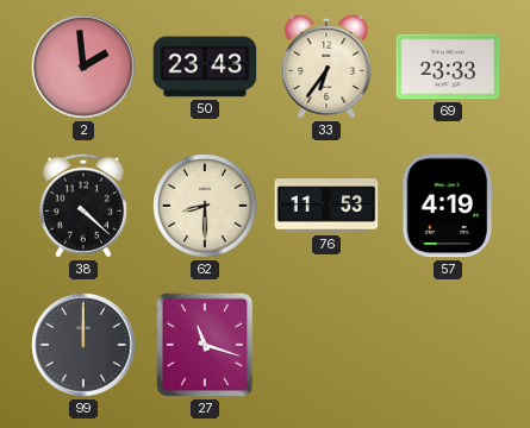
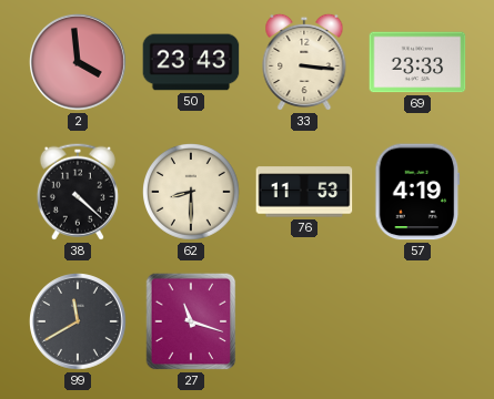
2: 1:59 -> 3:59 (79, 63)
33: 6:36 -> 3:16 (304, 62)
99: 12:00 -> 11:40 (79, 323)
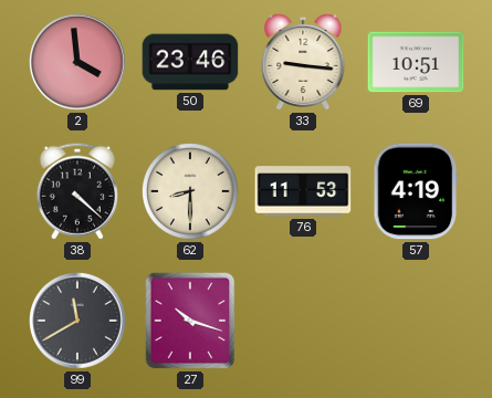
50: 23:43 -> 23:46 (190, 62)
33: 3:16 -> 9:16 (303, 62)
69: 23:33 -> 10:51 (416, 62)
27: 11:18 -> 10:18 (190, 321)
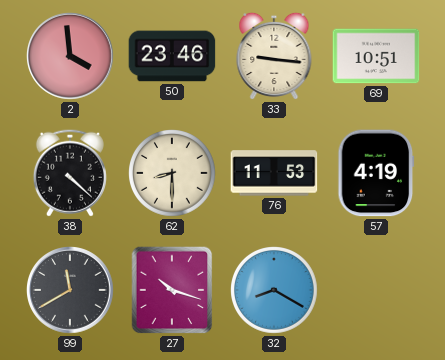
32: none -> 8:20 (275, 291)
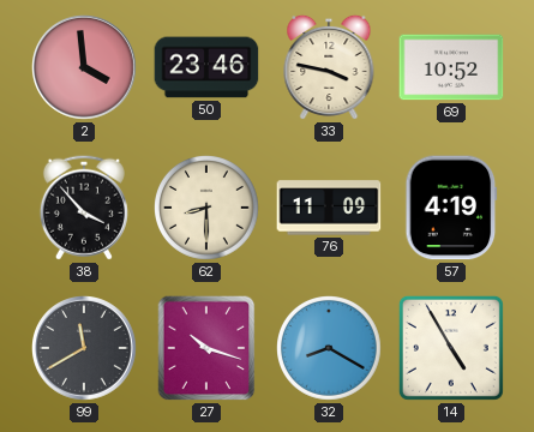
33: 9:16 -> 3:47 (329, 67)
69: 10:51 -> 10:52 (451, 67)
38: 4:22 -> 3:53 (84, 208)
76: 11:53 -> 11:09 (329, 208)
14: none -> 4:55 (451, 348)
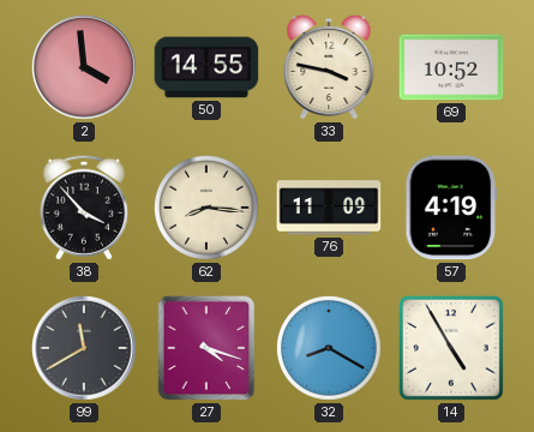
50: 23:46 -> 14:55 (206, 67)
62: 8:30 -> 8:16 (208, 209)
27: 10:18 -> 4:18 (206, 348)
